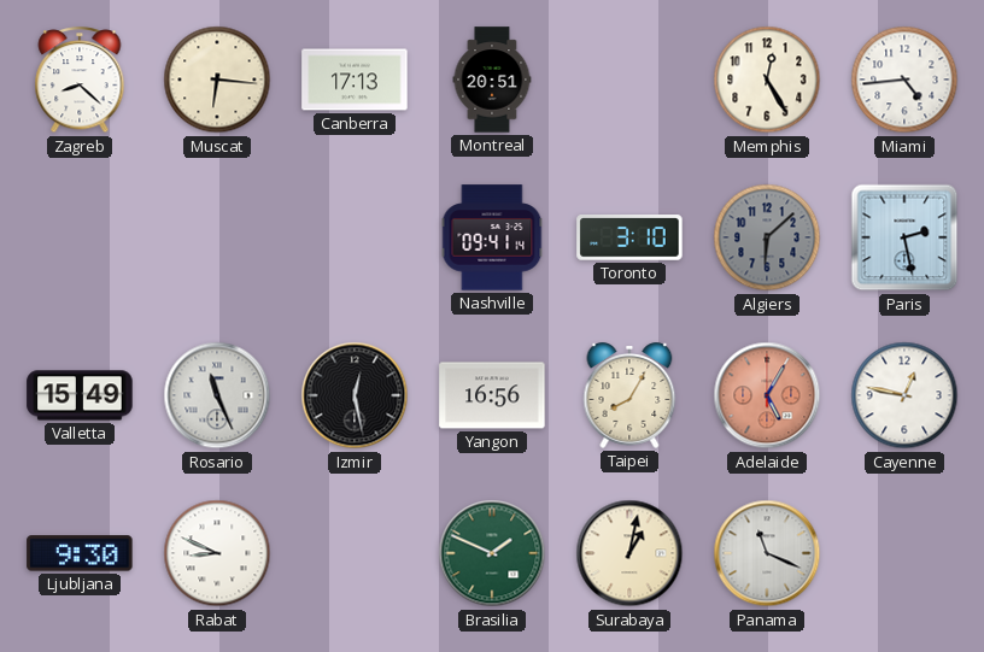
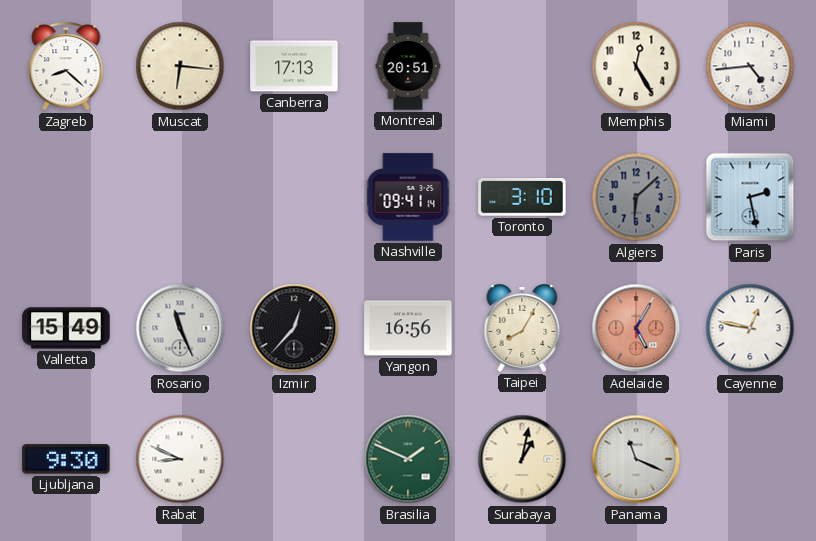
Izmir: 12:28 -> 12:37 (294, 328)
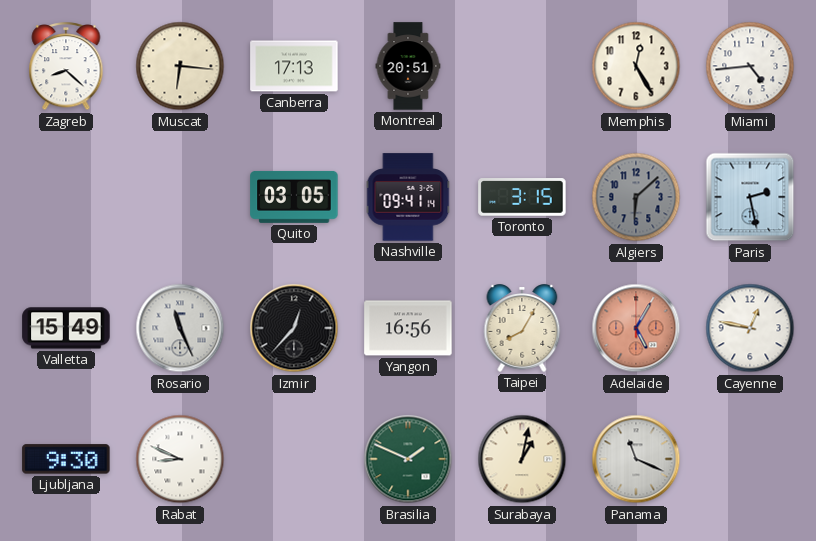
Quito: none -> 03:05 (294, 197)
Toronto: 3:10 -> 3:15 (522, 197)
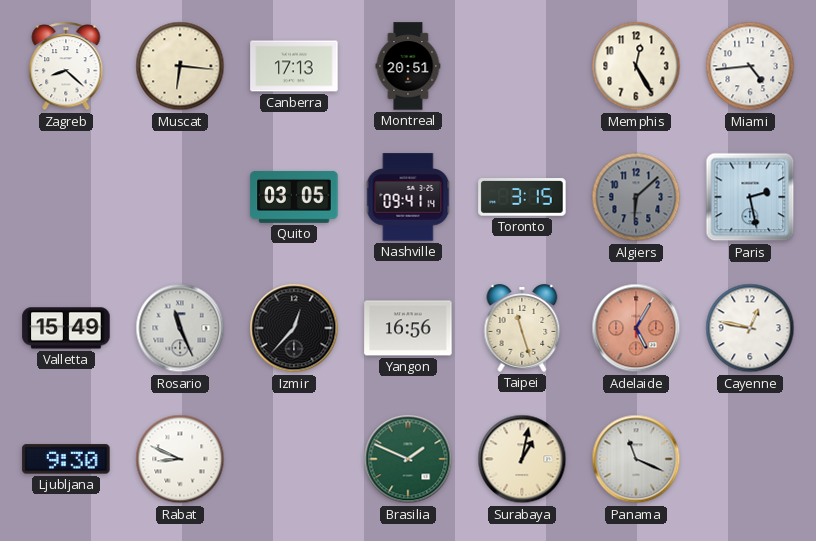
Taipei: 8:05 -> 11:27 (522, 328)
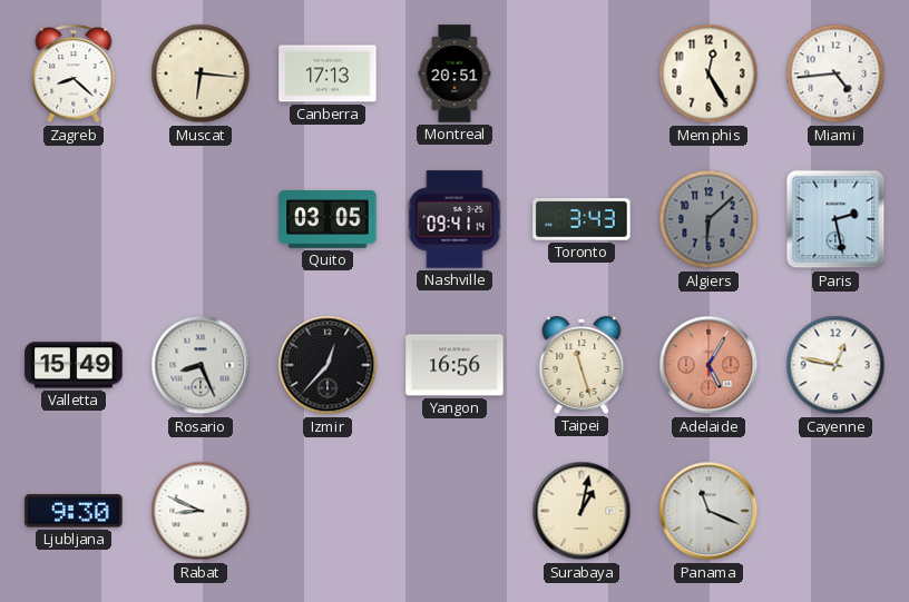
Toronto: 3:15 -> 3:43 (581, 219)
Rosario: 11:26 -> 8:26 (201, 365)
Brasilia: 1:49 -> none (408, 459)
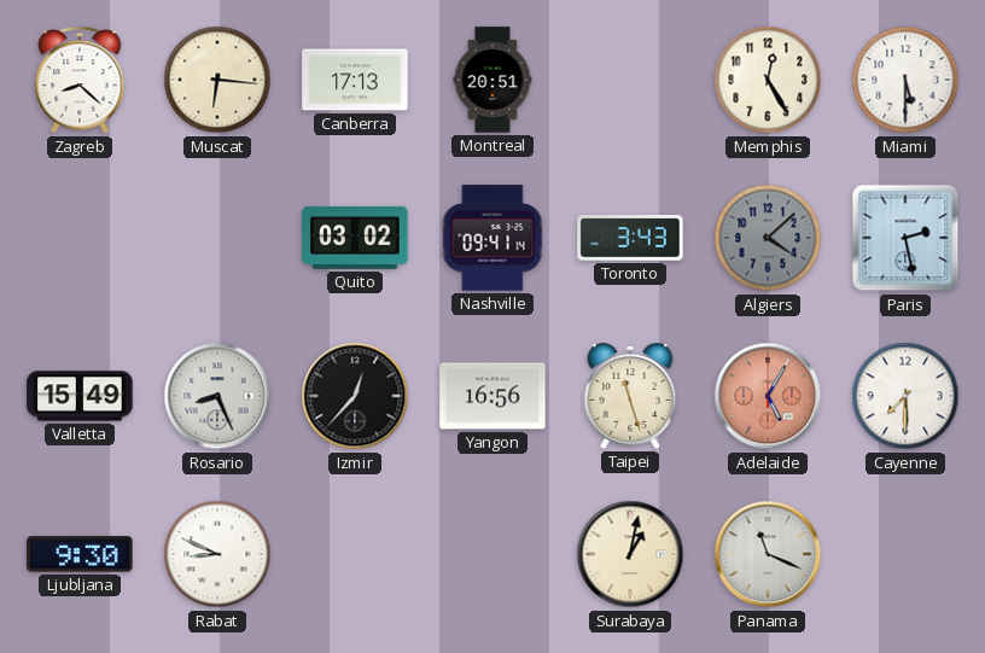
Miami: 4:44 -> 5:30 (905, 80)
Quito: 03:05 -> 03:02 (355, 238)
Algiers: 6:08 -> 4:08 (768, 238)
Cayenne: 12:47 -> 7:30 (905, 396)
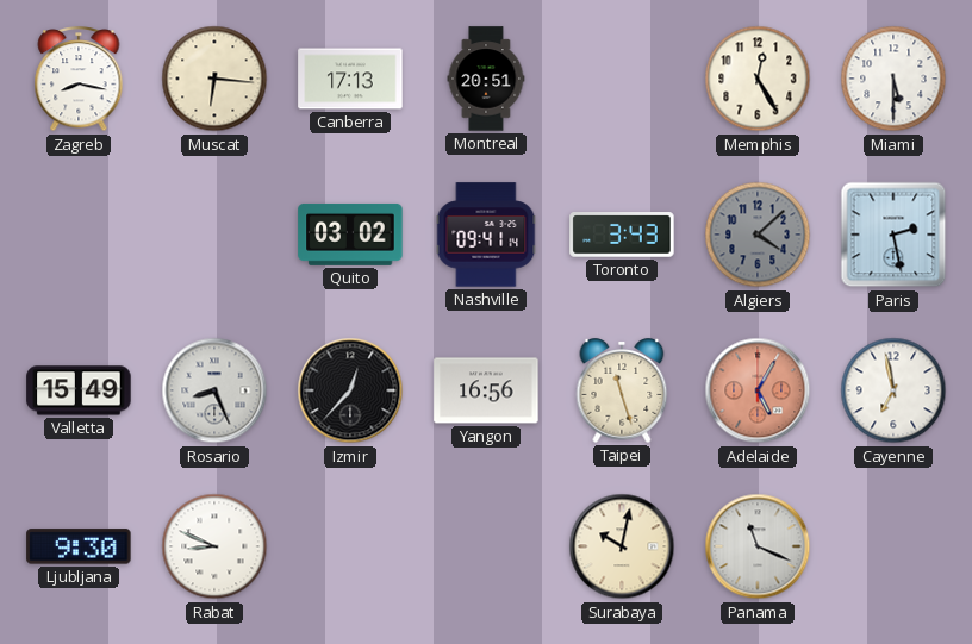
Zagreb: 8:22 -> 8:17 (79, 80)
Cayenne: 7:30 -> 6:58 (893, 390)
Surabaya: 1:02 -> 10:02 (622, 546)
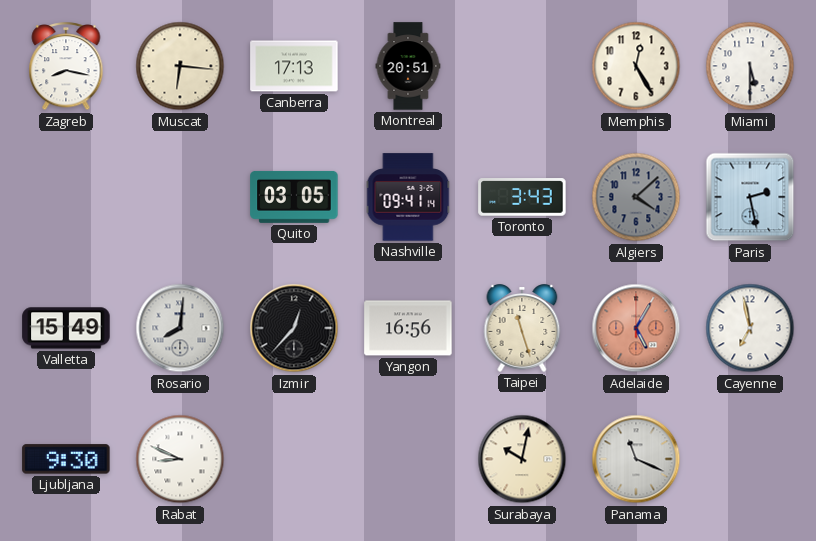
Quito: 03:02 -> 03:05 (294, 197)
Rosario: 8:26 -> 8:01 (180, 328)
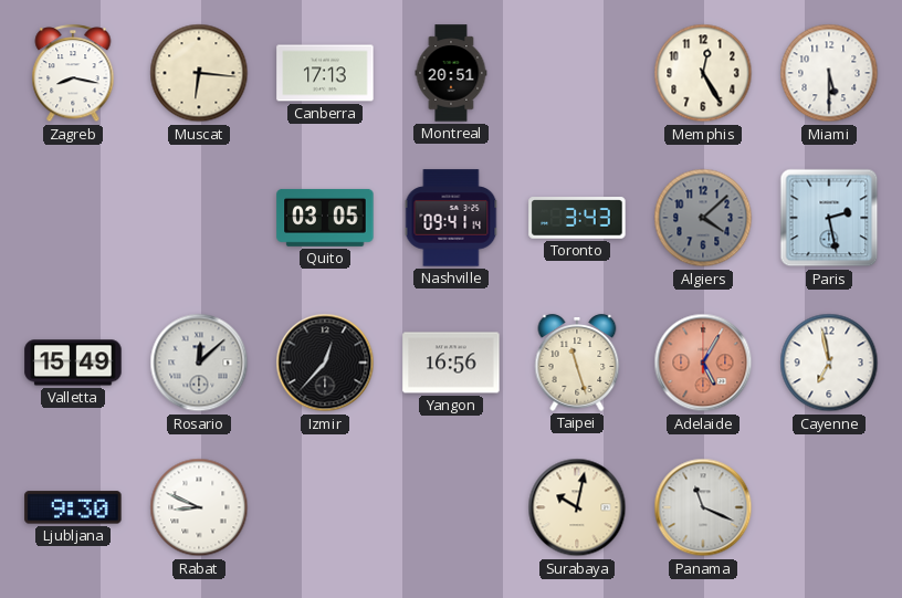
Rosario: 8:01 -> 12:08 (199, 363)
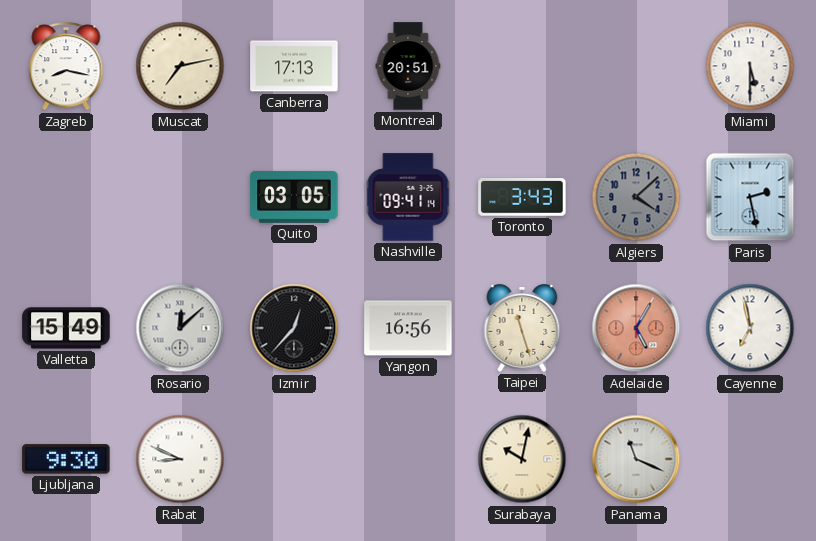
Muscat: 6:16 -> 7:13 (180, 66)
Memphis: 12:25 -> none (703, 73)
